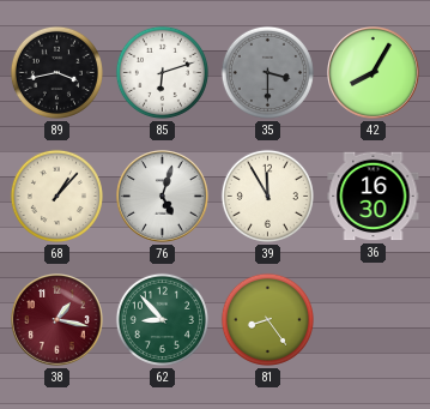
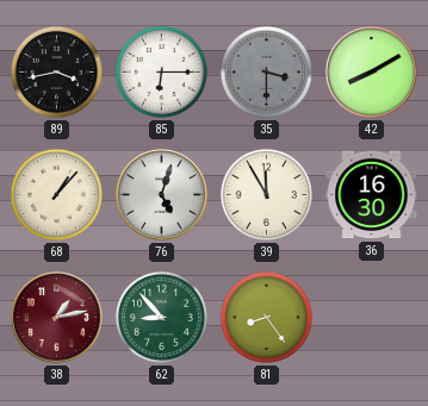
85: 6:12 -> 6:15 (161, 71)
42: 8:05 -> 8:10 (372, 73)
38: 1:17 -> 1:13 (57, 318)
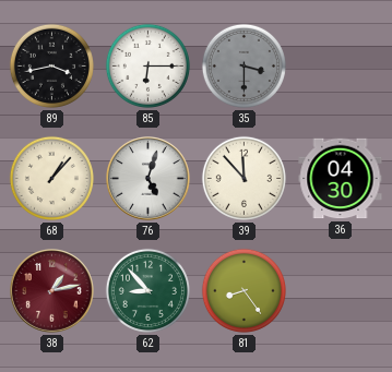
42: 8:10 -> none (372, 73)
39: 11:55 -> 11:53 (243, 178)
36: 16:30 -> 04:30 (341, 179)
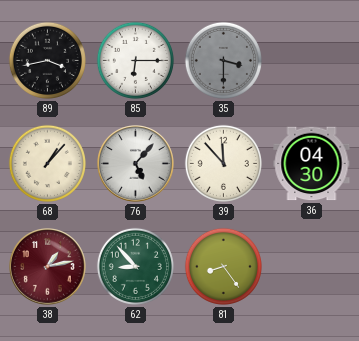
76: 5:03 -> 5:07 (136, 164)
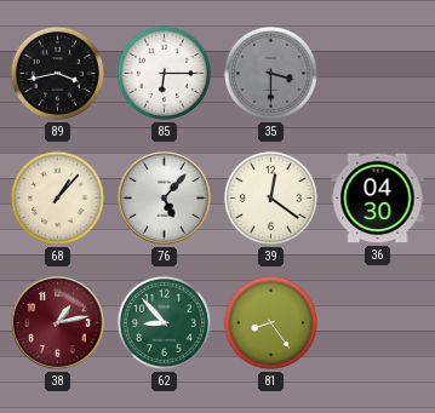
39: 11:53 -> 12:21 (270, 197)
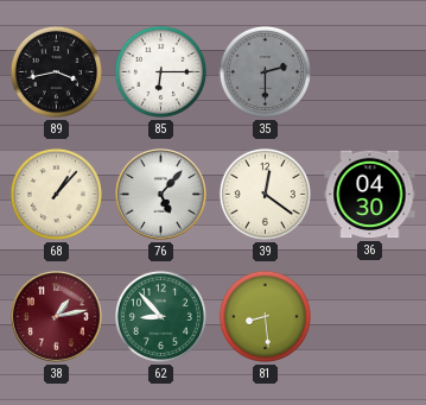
35: 3:30 -> 2:30 (265, 71)
81: 8:24 -> 8:29 (265, 316)
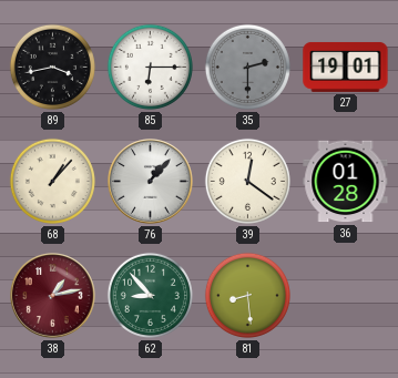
27: none -> 19:01 (346, 68)
76: 5:07 -> 1:07 (151, 182)
36: 04:30 -> 01:28 (346, 182)
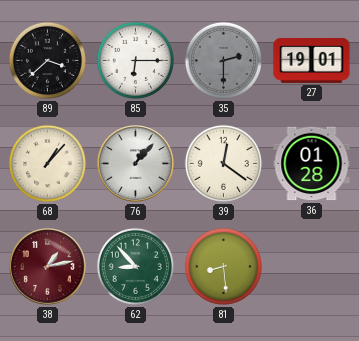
89: 3:43 -> 3:38 (47, 60)
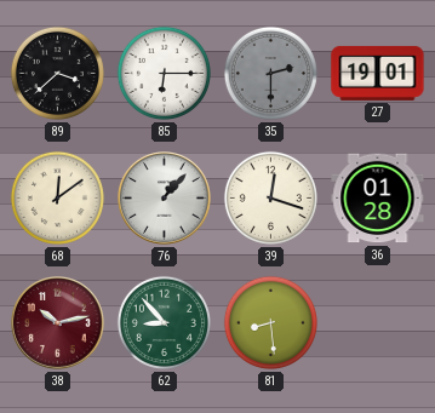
68: 1:07 -> 12:09 (57, 197)
39: 12:21 -> 12:18 (270, 197)
38: 1:13 -> 10:13 (58, 323)
